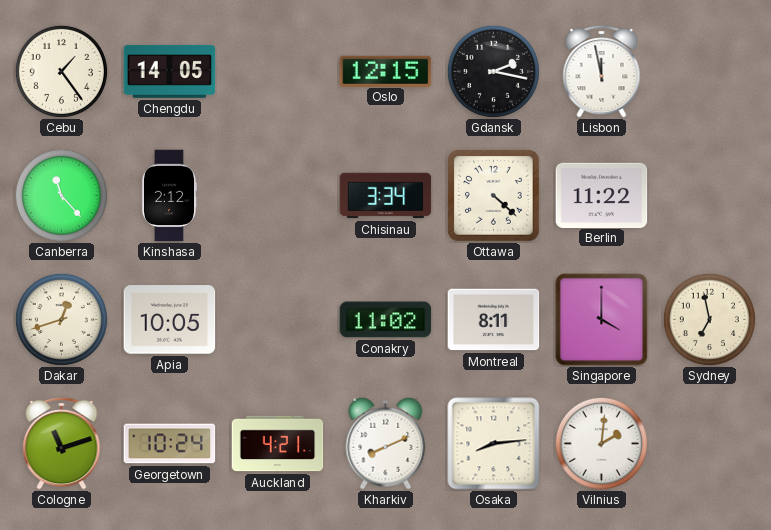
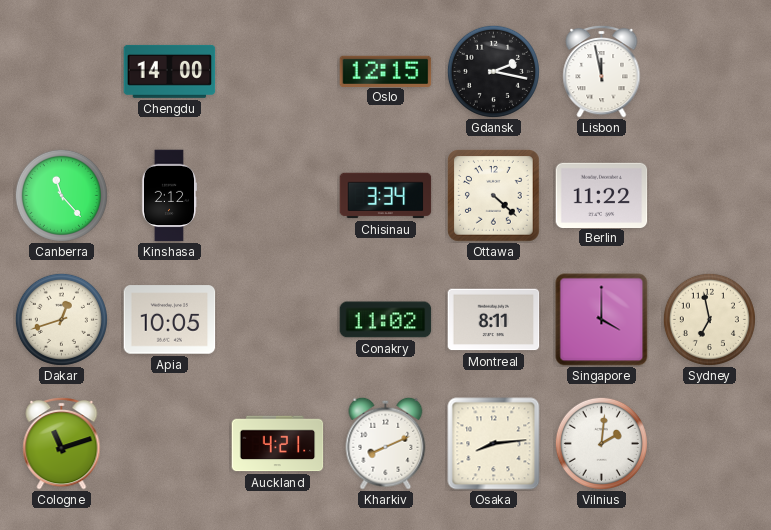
Cebu: 1:24 -> none (61, 71)
Chengdu: 14:05 -> 14:00 (170, 71)
Georgetown: 10:24 -> none (170, 444)
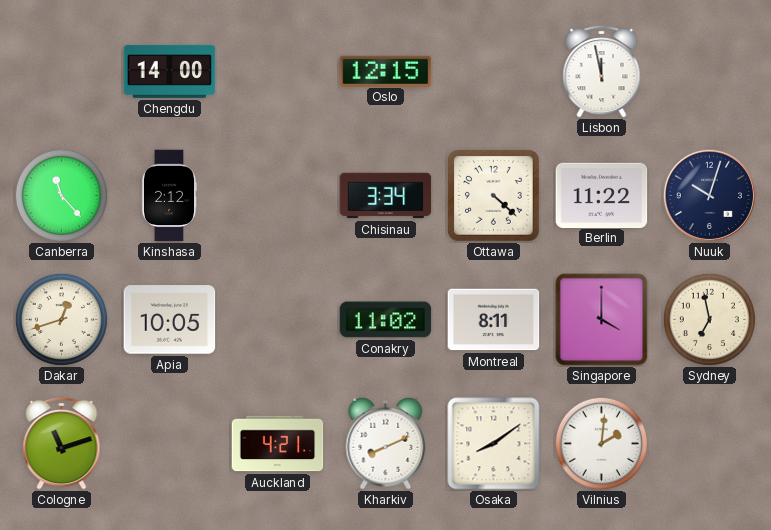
Gdansk: 2:17 -> none (493, 71)
Nuuk: none -> 10:03 (709, 195)
Osaka: 8:14 -> 8:09 (494, 444)
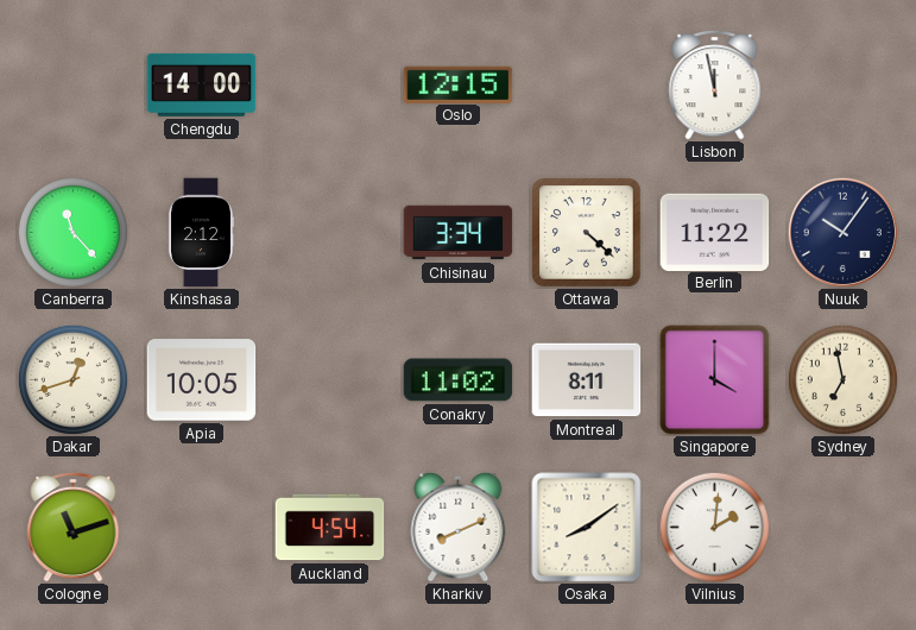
Nuuk: 10:03 -> 10:06 (842, 232)
Auckland: 4:21 -> 4:54 (330, 528)
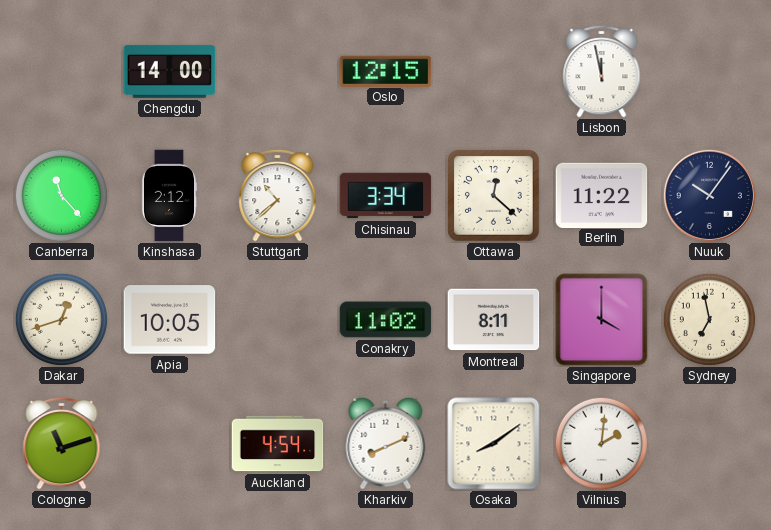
Stuttgart: none -> 10:38 (278, 195)
Ottawa: 4:22 -> 12:22 (494, 196)
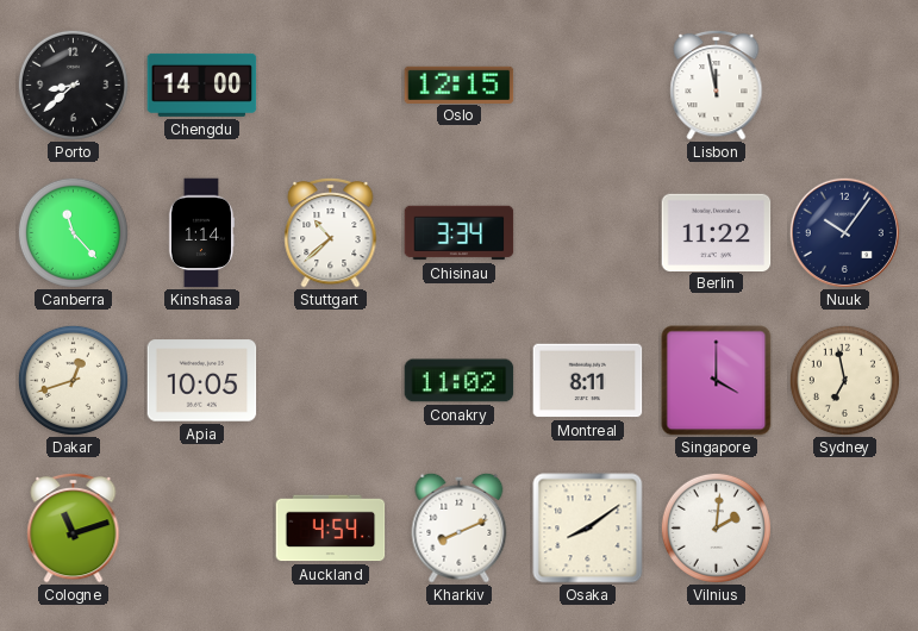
Porto: none -> 8:38 (73, 85)
Kinshasa: 2:12 -> 1:14 (201, 233)
Ottawa: 12:22 -> none (494, 196)
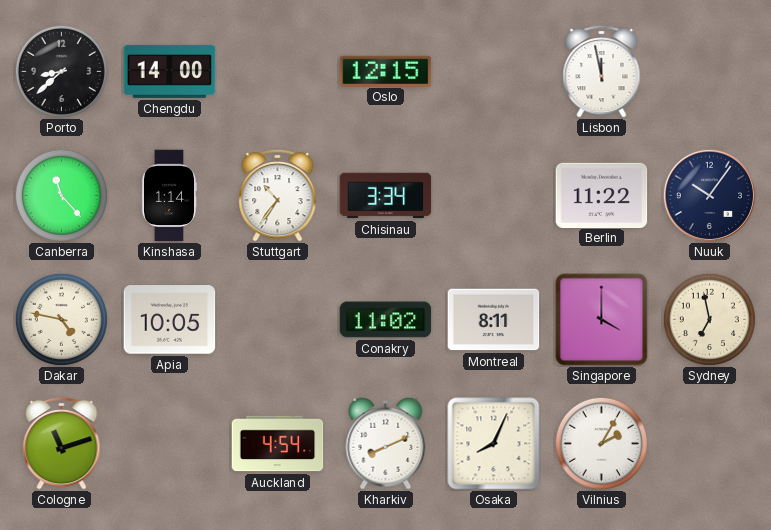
Stuttgart: 10:38 -> 10:36 (278, 195)
Dakar: 12:42 -> 4:47 (61, 319)
Osaka: 8:09 -> 8:04 (494, 444)
Vilnius: 2:01 -> 2:05 (601, 443)
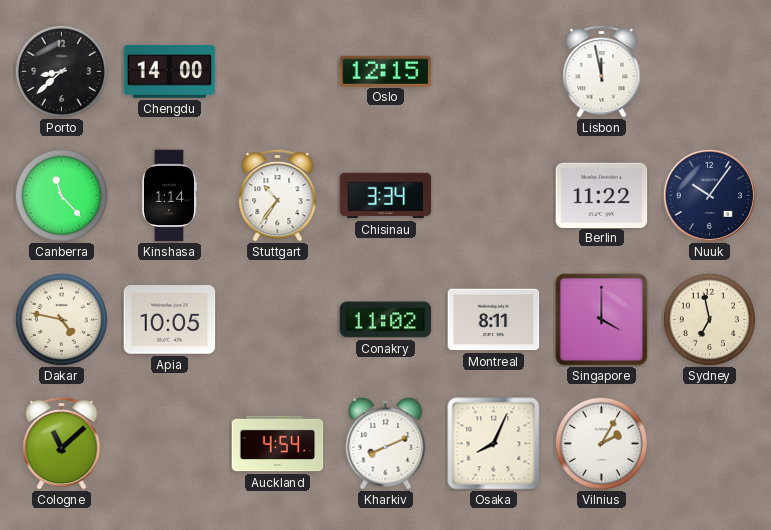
Cologne: 11:12 -> 11:08 (62, 443)
